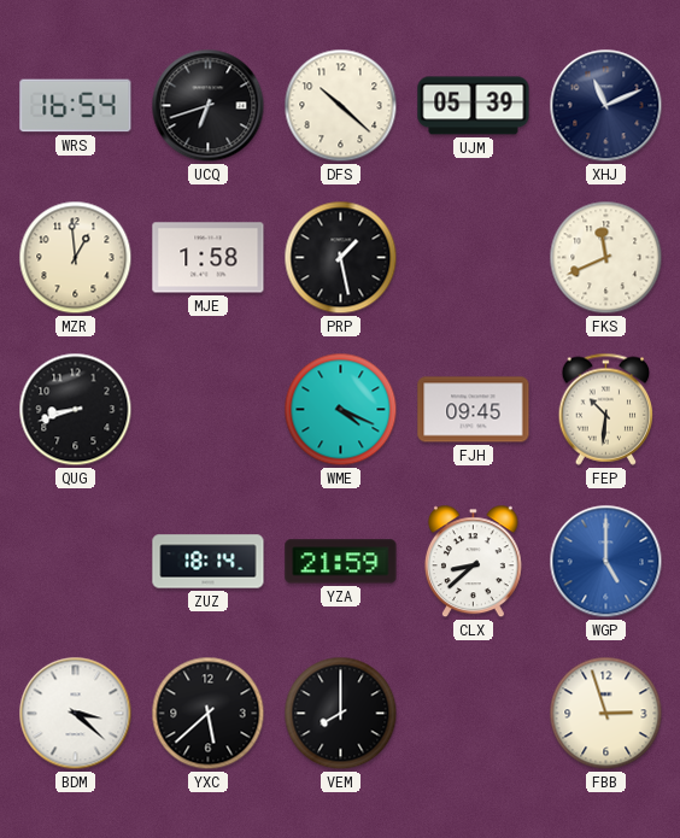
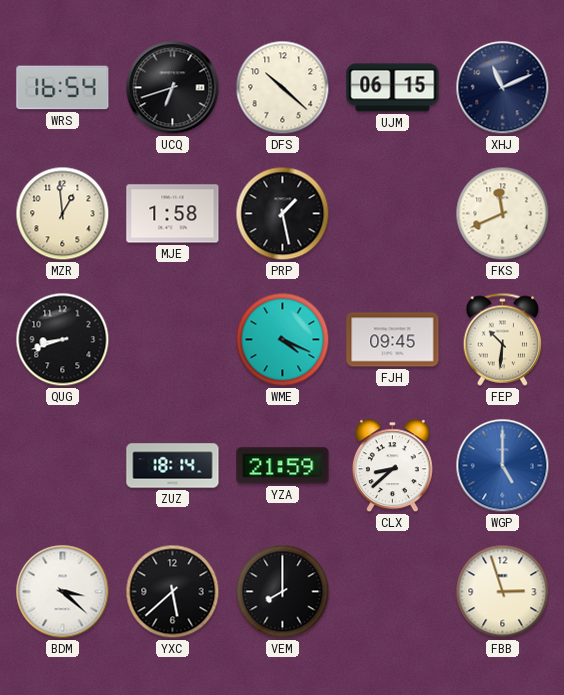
UJM: 05:39 -> 06:15 (393, 88)
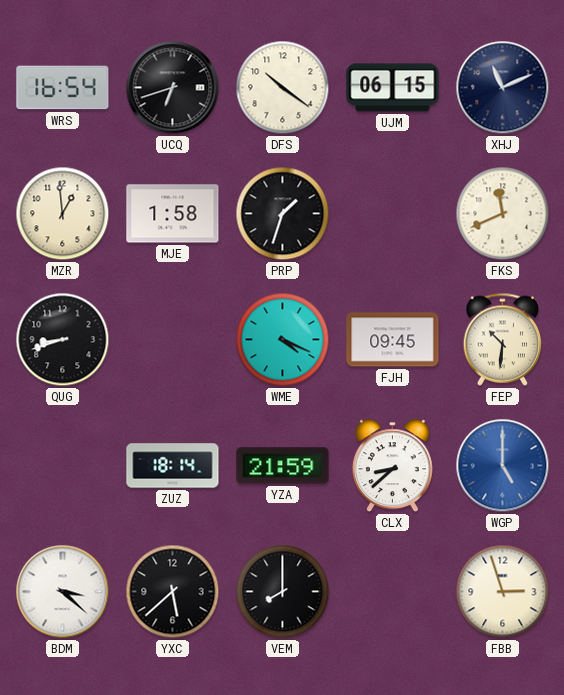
DFS: 10:22 -> 10:21 (283, 88)
PRP: 1:28 -> 1:33 (283, 214)
